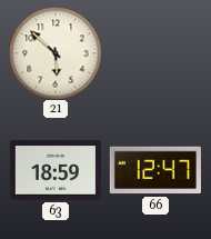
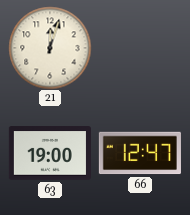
21: 5:52 -> 12:03 (50, 48)
63: 18:59 -> 19:00 (50, 153)
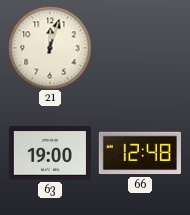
66: 12:47 -> 12:48 (140, 153)
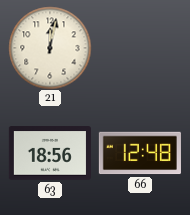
21: 12:03 -> 12:02 (50, 48)
63: 19:00 -> 18:56 (50, 153)
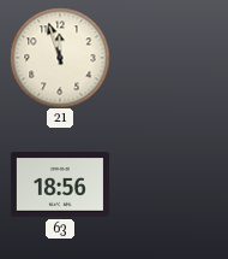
21: 12:02 -> 11:57 (60, 58)
66: 12:48 -> none (140, 153)
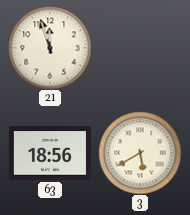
3: none -> 5:40 (140, 153)
